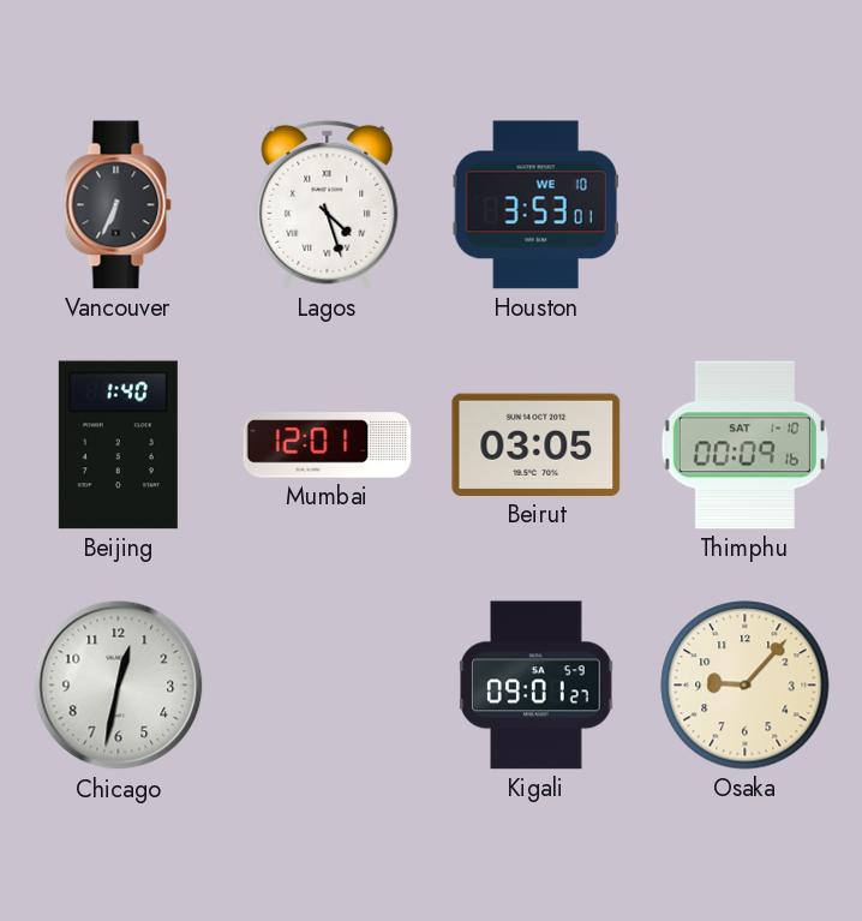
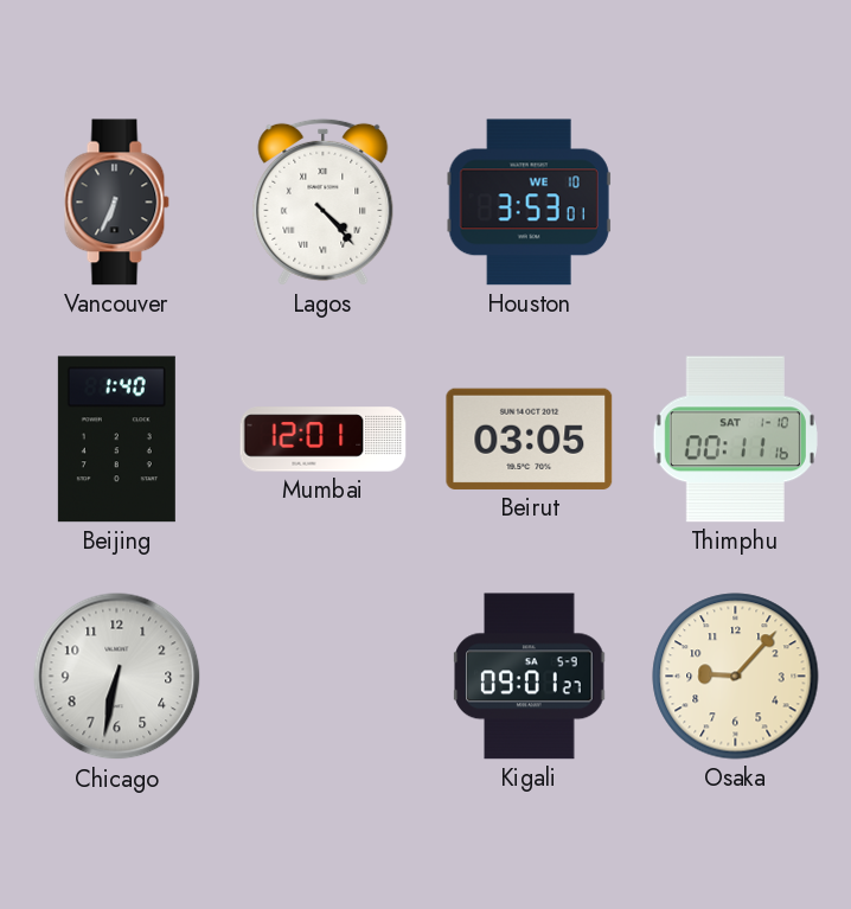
Lagos: 4:27 -> 4:23 (324, 201)
Thimphu: 00:09 -> 00:11 (735, 440)
Chicago: 12:32 -> 6:32 (117, 677)
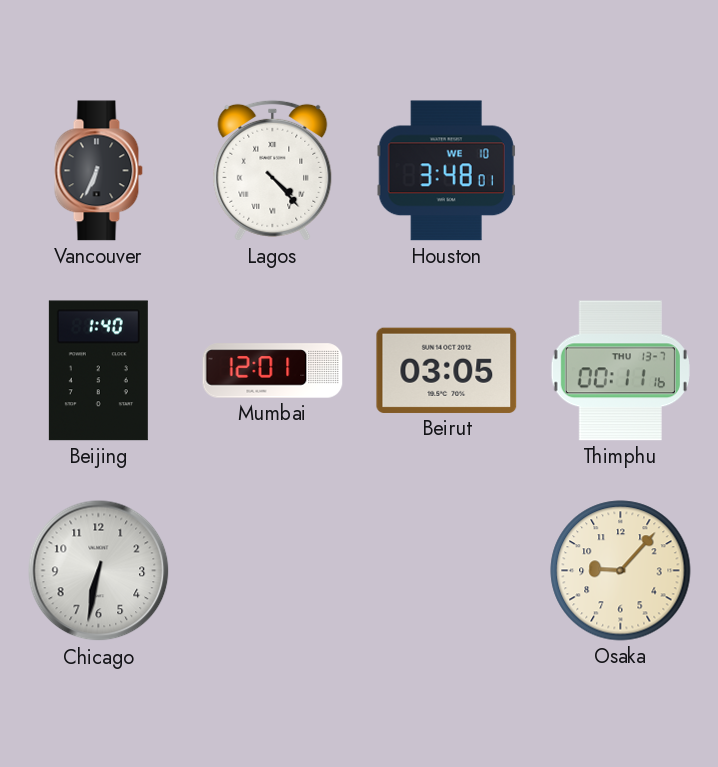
Houston: 3:53 -> 3:48 (446, 171)
Thimphu date: SAT 1-10 -> THU 13-7 (620, 371)
Kigali: 09:01 -> none (530, 677)
